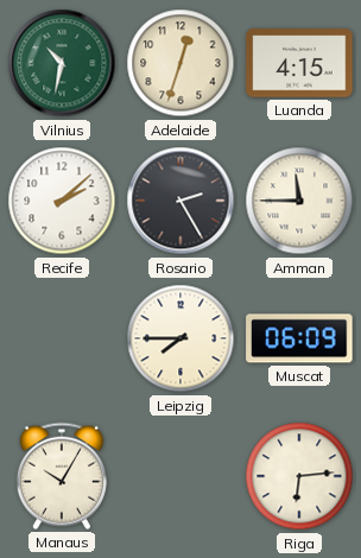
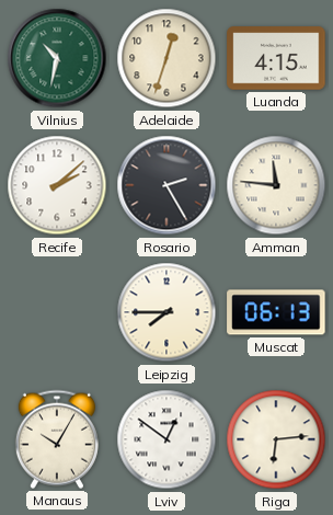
Amman: 11:45 -> 11:46 (276, 185)
Muscat: 06:09 -> 06:13 (276, 312)
Lviv: none -> 12:51 (166, 439)
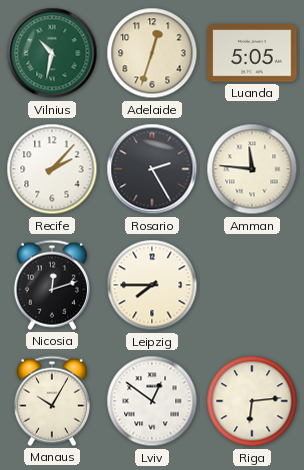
Luanda: 4:15 -> 5:05 (252, 53)
Recife: 2:08 -> 2:07 (52, 169)
Nicosia: none -> 12:12 (52, 285)
Muscat: 06:13 -> none (276, 312)
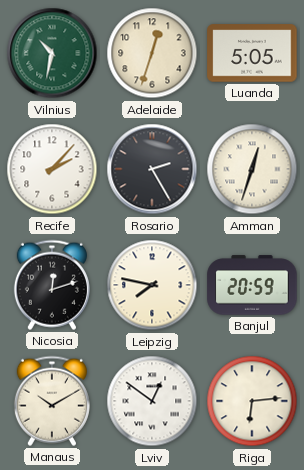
Amman: 11:46 -> 12:33 (252, 169)
Leipzig: 7:45 -> 7:47 (152, 285)
Banjul: none -> 20:59 (252, 285)
Manaus: 10:05 -> 10:10 (52, 401)
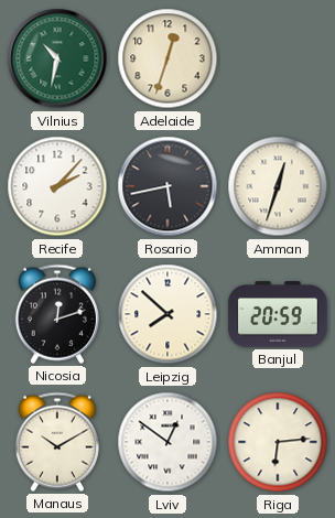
Luanda: 5:05 -> none (252, 53)
Rosario: 2:25 -> 5:43 (167, 186)
Leipzig: 7:47 -> 7:52 (167, 314)
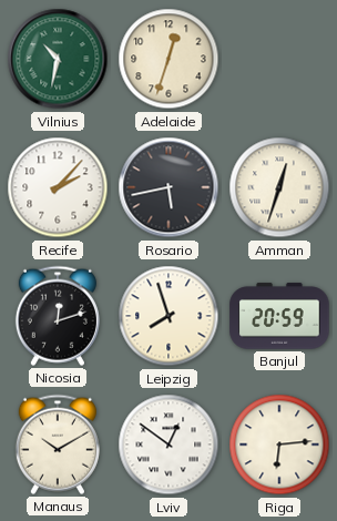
Leipzig: 7:52 -> 7:57 (168, 316)
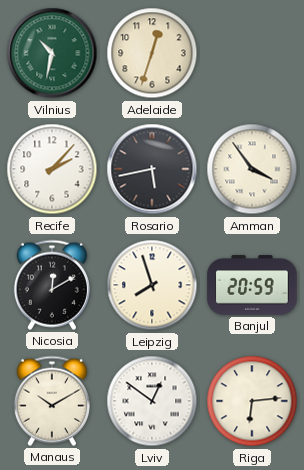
Amman: 12:33 -> 3:54 (252, 169)
Nicosia: 12:12 -> 12:10 (52, 285)
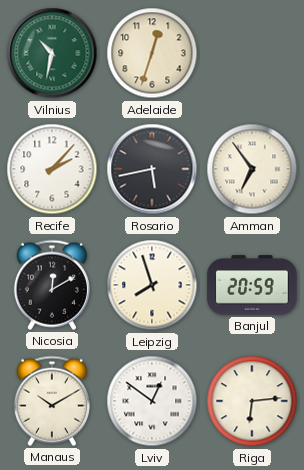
Amman: 3:54 -> 6:54 (252, 169)
